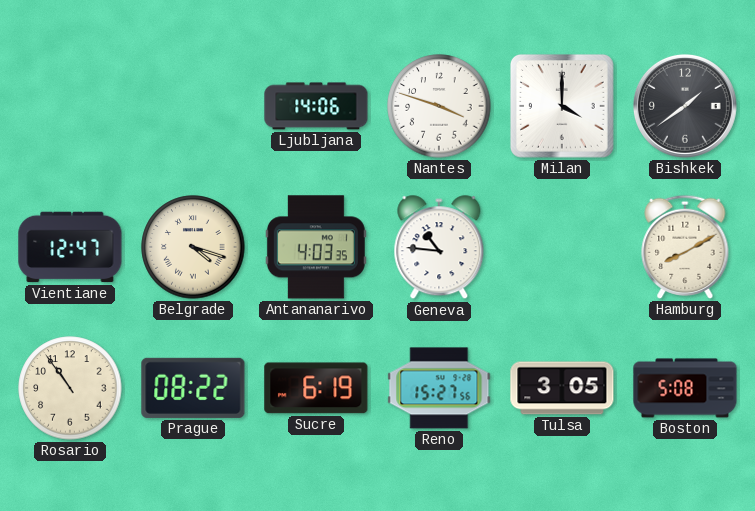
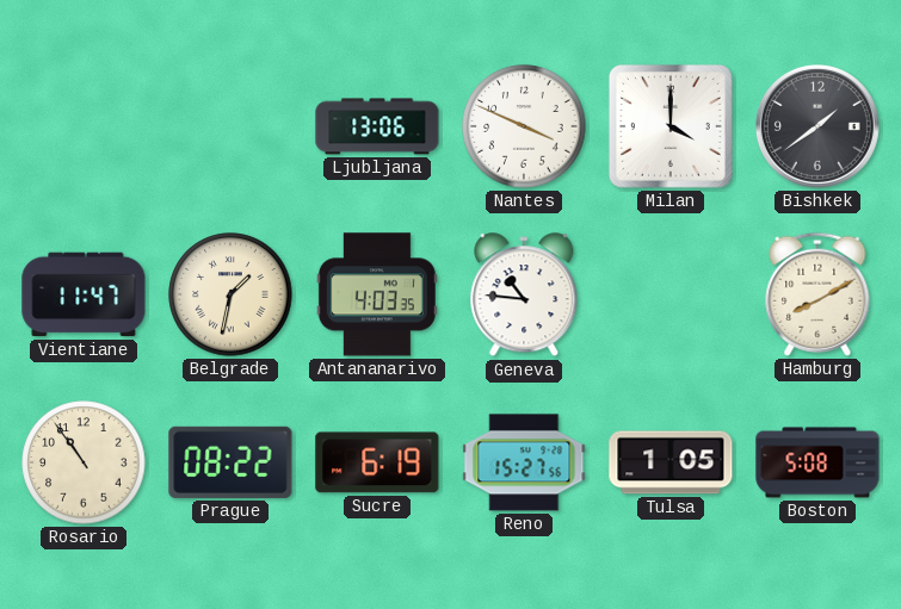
Ljubljana: 14:06 -> 13:06 (377, 126)
Nantes: 3:48 -> 3:49 (524, 126)
Vientiane: 12:47 -> 11:47 (84, 294)
Belgrade: 4:18 -> 1:32 (230, 294)
Tulsa: 3:05 -> 1:05 (671, 462)
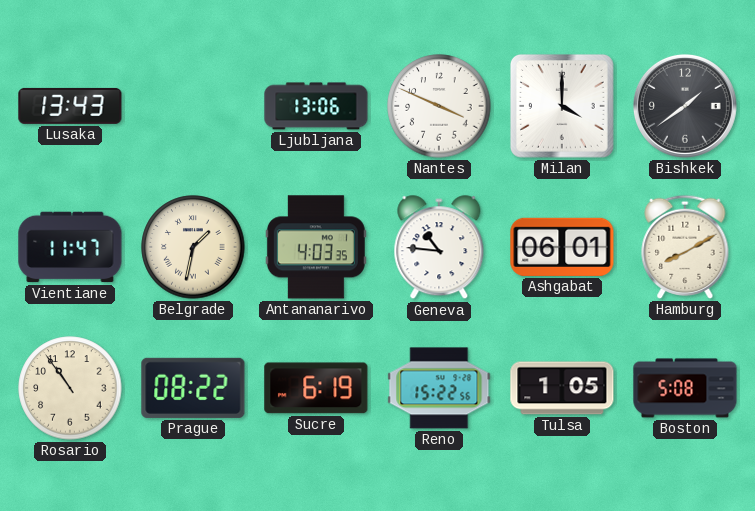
Lusaka: none -> 13:43 (70, 106)
Ashgabat: none -> 06:01 (562, 247)
Reno: 15:27 -> 15:22 (439, 388)
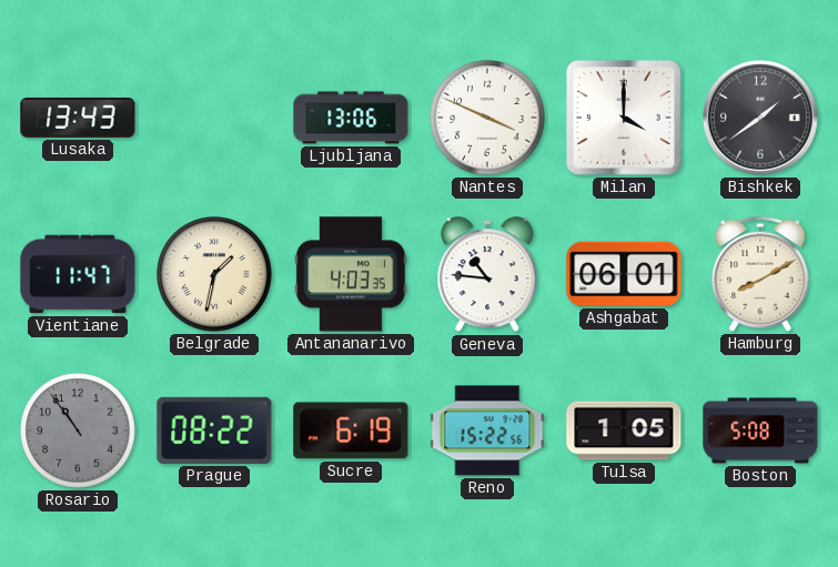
Rosario dial: cream -> grey (78, 431)
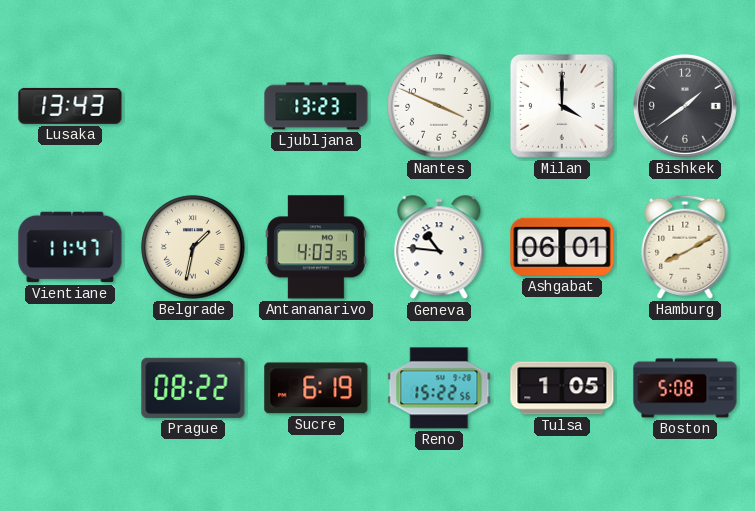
Ljubljana: 13:06 -> 13:23 (316, 106)
Rosario: 10:54 -> none (78, 431)
